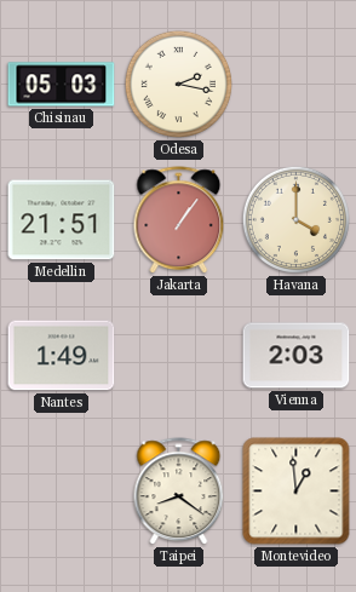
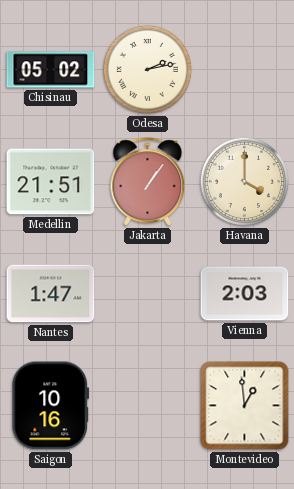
Chisinau: 05:03 -> 05:02 (51, 70)
Odesa: 2:17 -> 2:13 (147, 69)
Nantes: 1:49 -> 1:47 (51, 294)
Saigon: none -> 10:16 (51, 406)
Taipei: 8:21 -> none (179, 492)
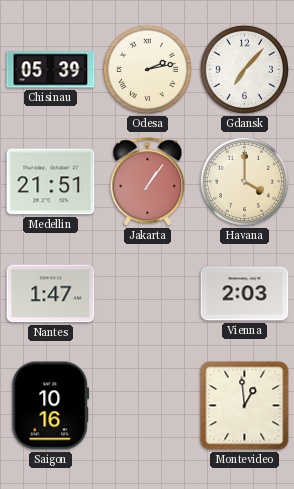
Chisinau: 05:02 -> 05:39 (51, 70)
Gdansk: none -> 7:07 (244, 69)
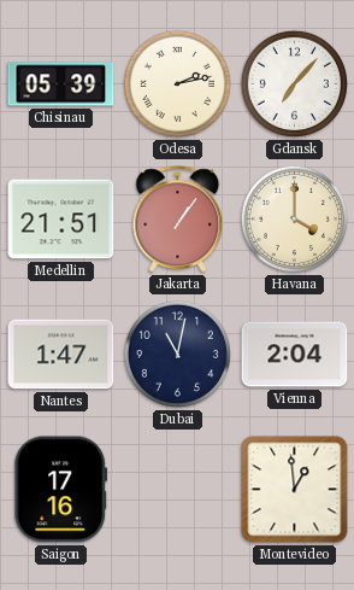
Dubai: none -> 11:02 (177, 354)
Vienna: 2:03 -> 2:04 (295, 355)
Saigon: 10:16 -> 17:16 (61, 490)
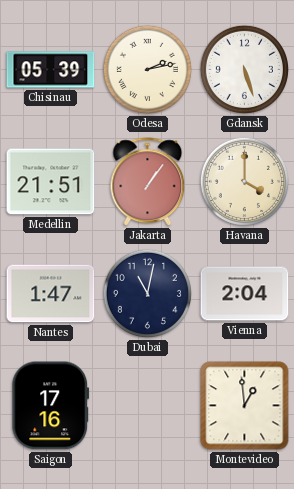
Gdansk: 7:07 -> 5:27 (244, 69)
